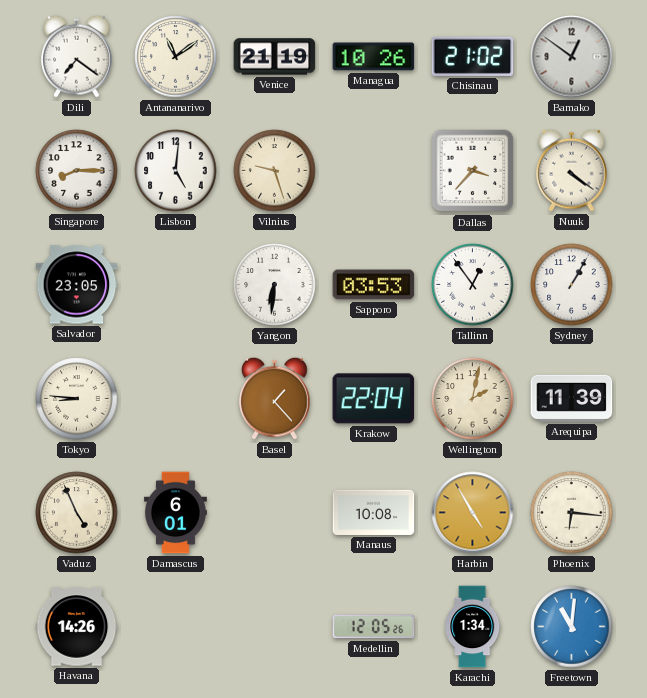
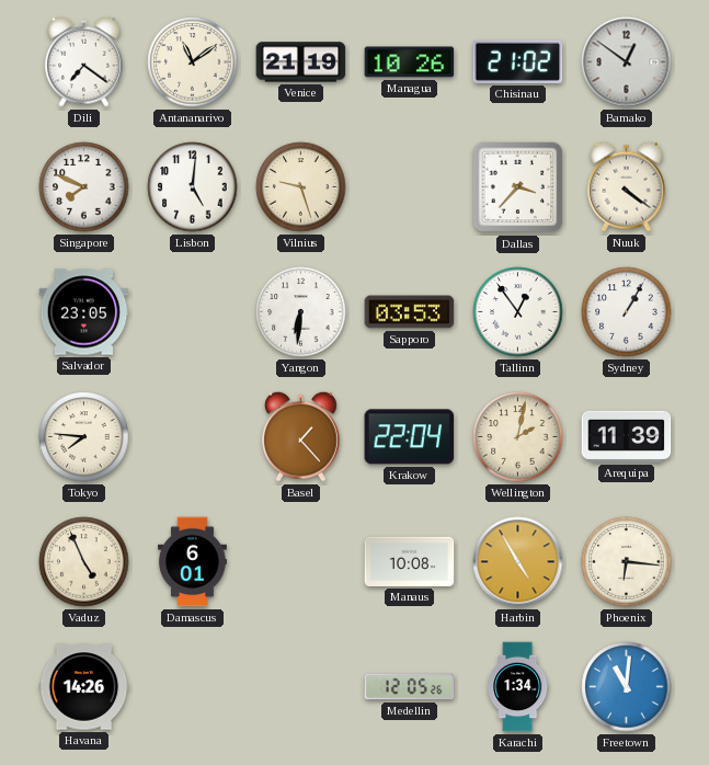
Singapore: 8:15 -> 7:49 (84, 187)
Tokyo: 8:46 -> 7:46 (84, 437)
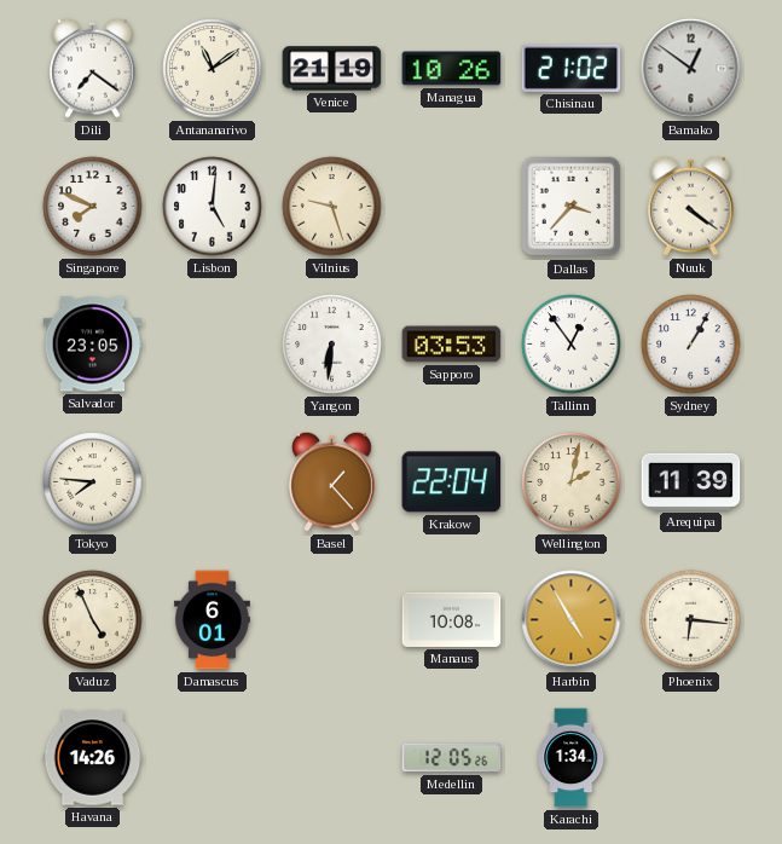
Freetown: 11:01 -> none (627, 687)
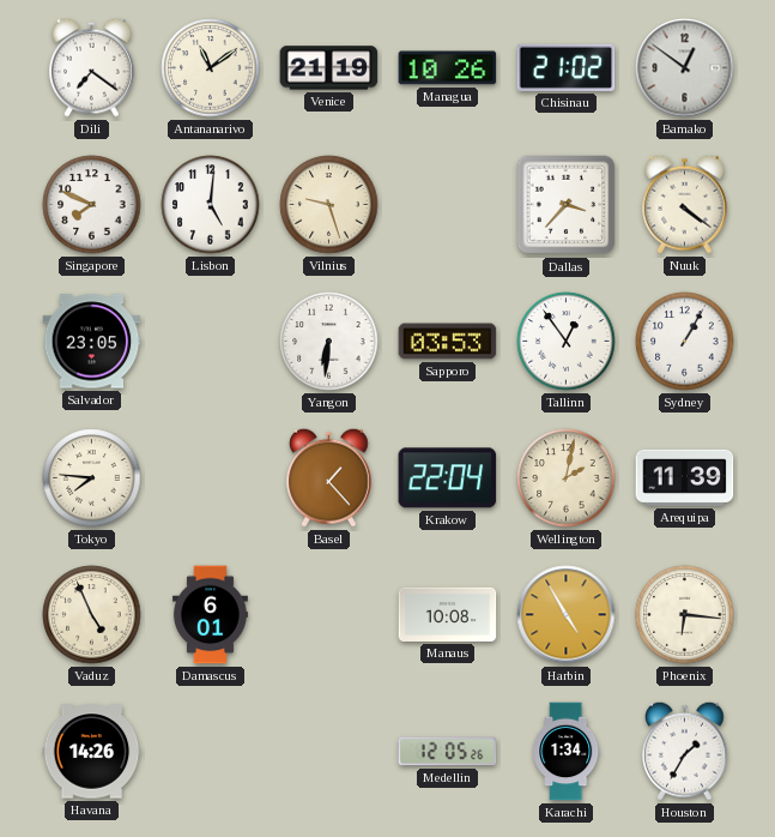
Houston: none -> 1:35 (685, 751)
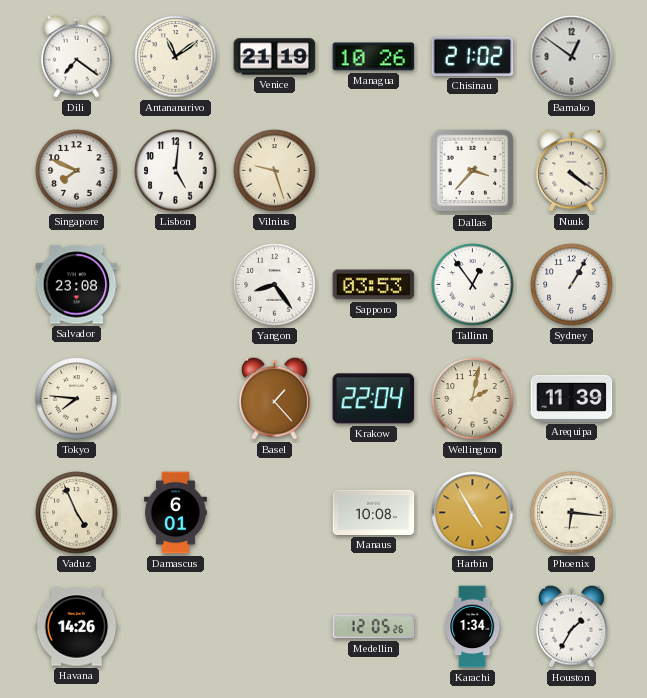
Salvador: 23:05 -> 23:08 (77, 285)
Yangon: 6:31 -> 8:24 (275, 285)
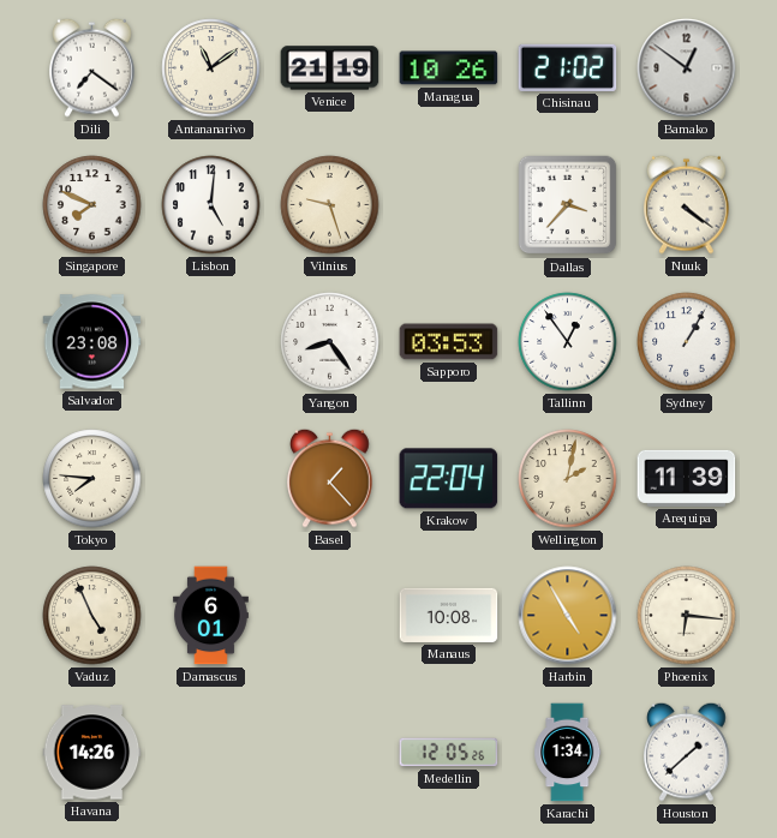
Houston: 1:35 -> 1:38 (687, 752)
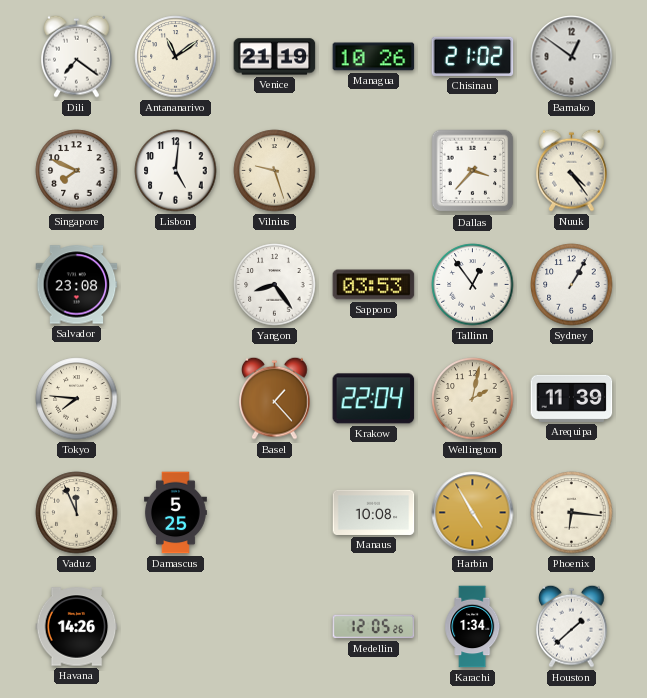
Nuuk: 4:21 -> 4:24 (572, 170)
Vaduz: 4:56 -> 11:56 (77, 513)
Damascus: 6:01 -> 5:25 (176, 513)
